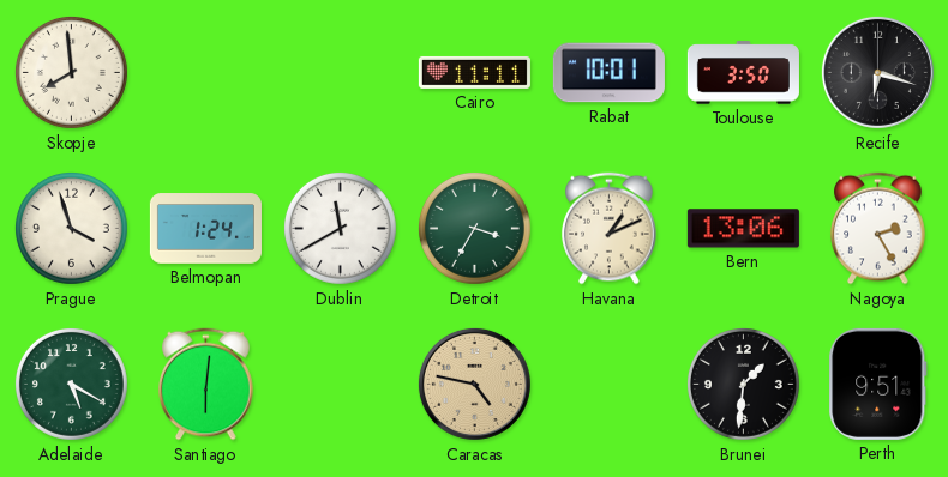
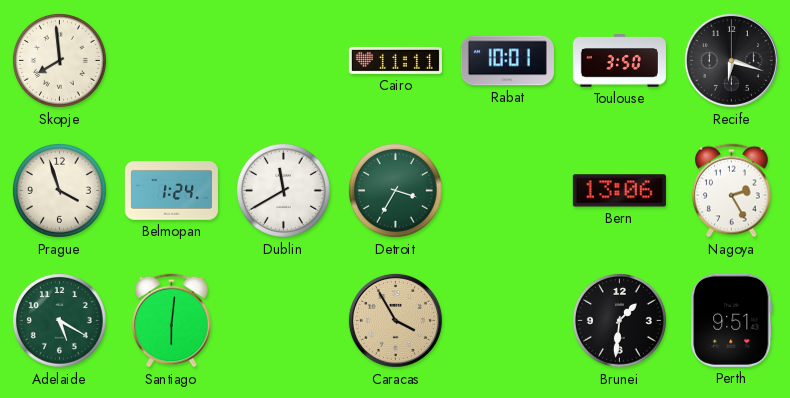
Havana: 1:11 -> none (610, 229)
Caracas: 4:47 -> 3:55 (395, 320)
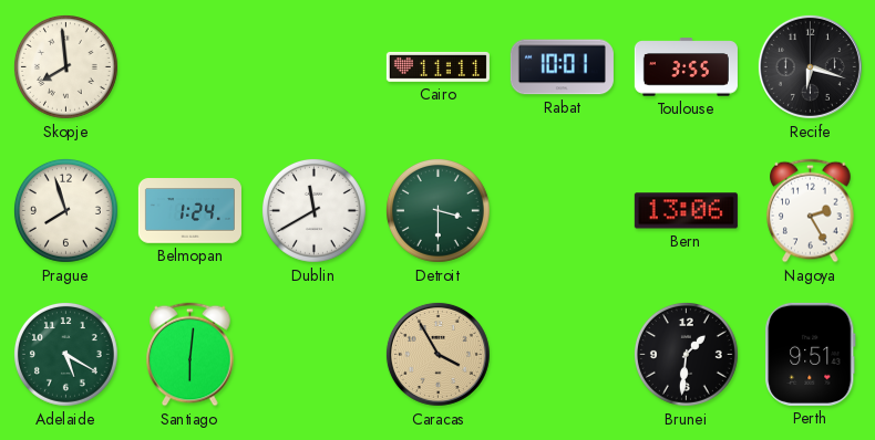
Toulouse: 3:50 -> 3:55 (686, 67)
Prague: 3:57 -> 7:57 (65, 210)
Detroit: 3:35 -> 3:30 (437, 210)
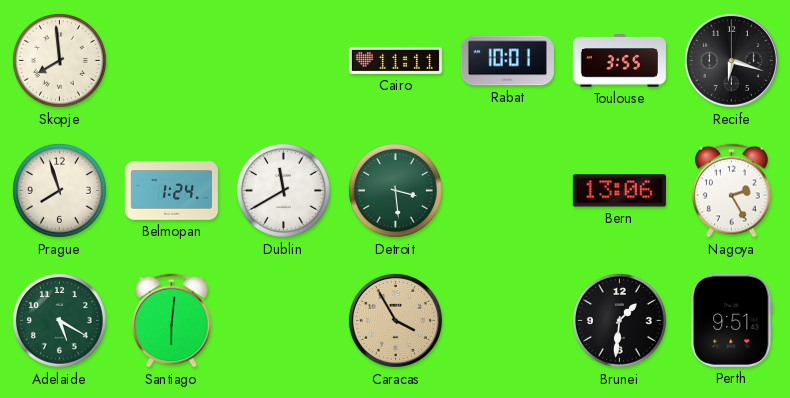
Detroit: 3:30 -> 3:29 (395, 190)
